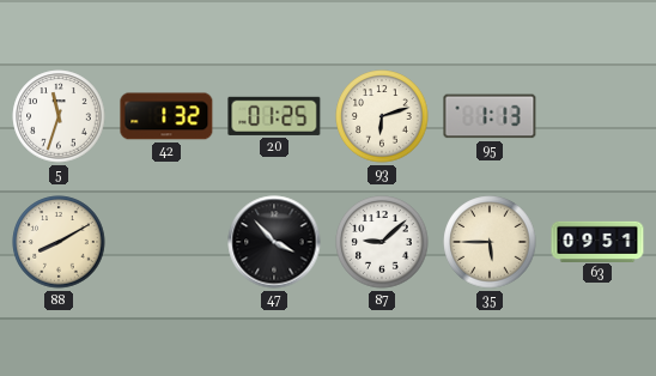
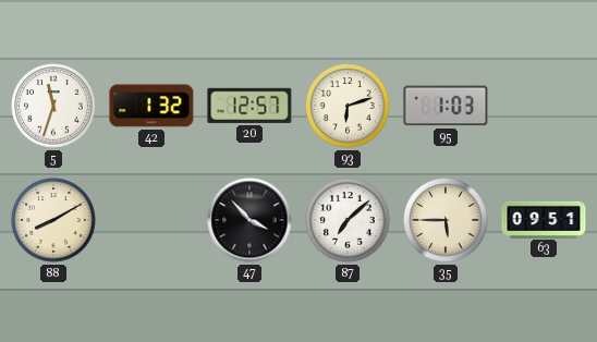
20: 01:25 -> 12:57 (249, 106)
95: 1:13 -> 1:03 (446, 106)
87: 9:08 -> 7:08 (348, 220)
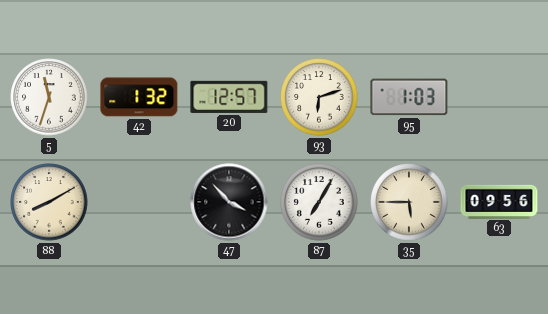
87: 7:08 -> 7:05 (319, 202)
63: 09:51 -> 09:56 (499, 201)
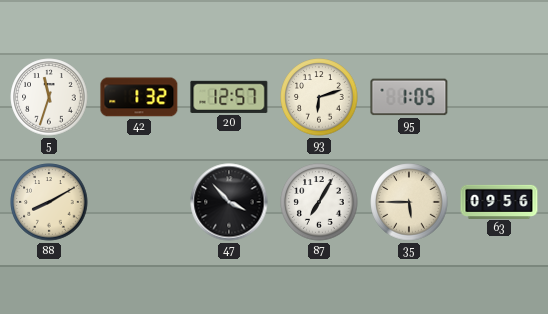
95: 1:03 -> 1:05 (409, 97)
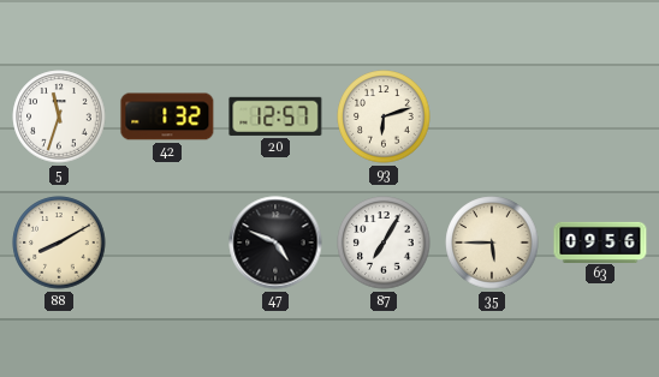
95: 1:05 -> none (409, 97)
47: 3:53 -> 4:49 (275, 243)
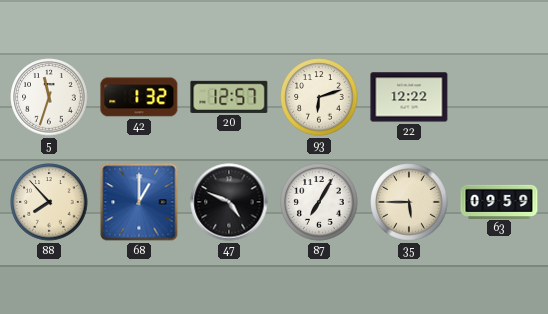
22: none -> 12:22 (409, 97)
88: 8:10 -> 7:53 (49, 202)
68: none -> 1:00 (139, 202)
63: 09:56 -> 09:59 (499, 201)
